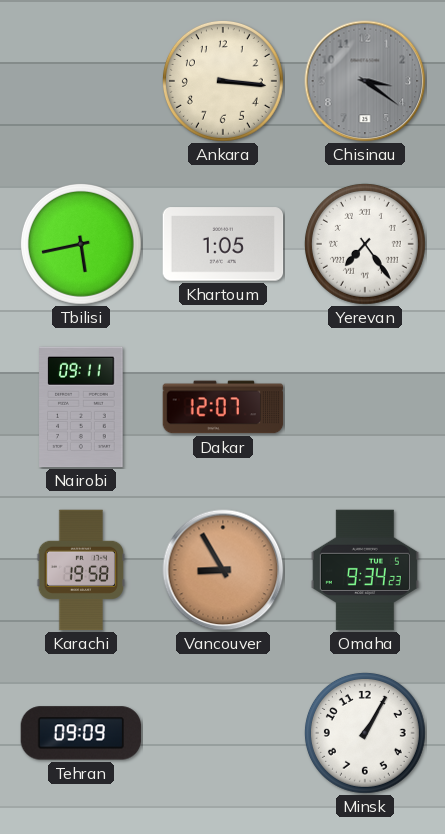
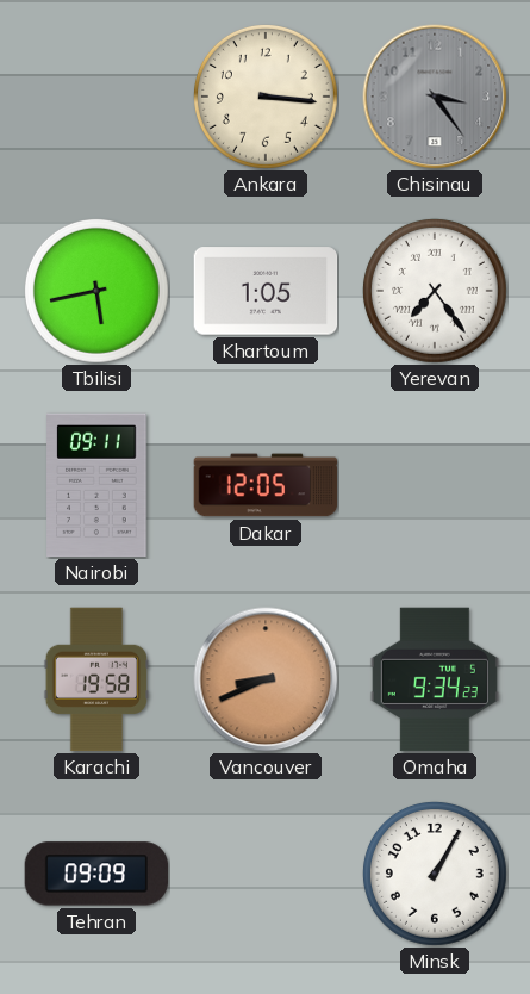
Chisinau: 3:21 -> 3:24 (435, 97)
Dakar: 12:07 -> 12:05 (266, 485)
Vancouver: 8:55 -> 8:41 (266, 679)
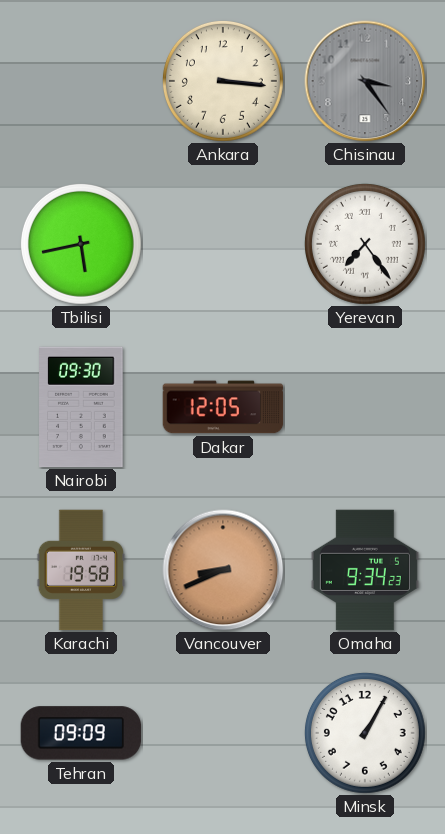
Khartoum: 1:05 -> none (266, 291)
Nairobi: 09:11 -> 09:30 (81, 407)
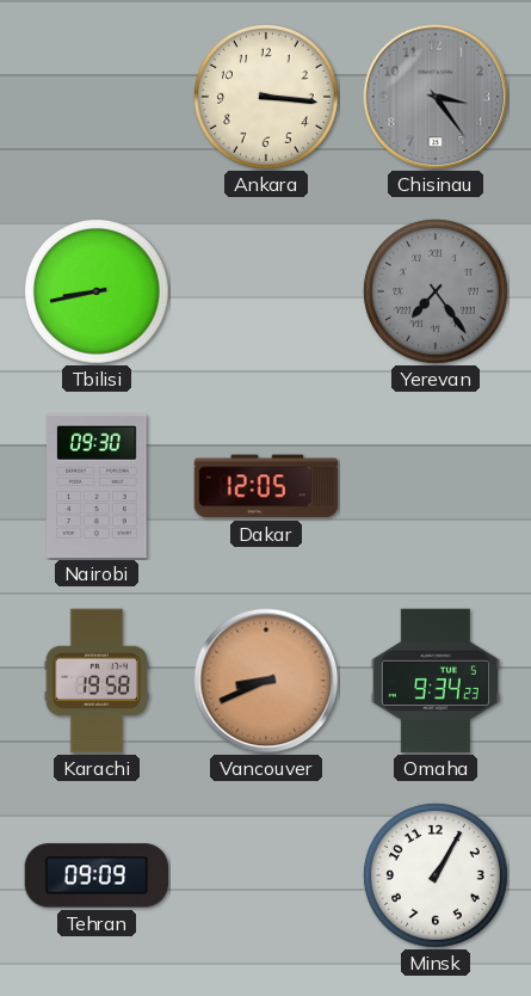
Tbilisi: 5:43 -> 8:43 (97, 291)
Yerevan dial: white -> grey (436, 291)
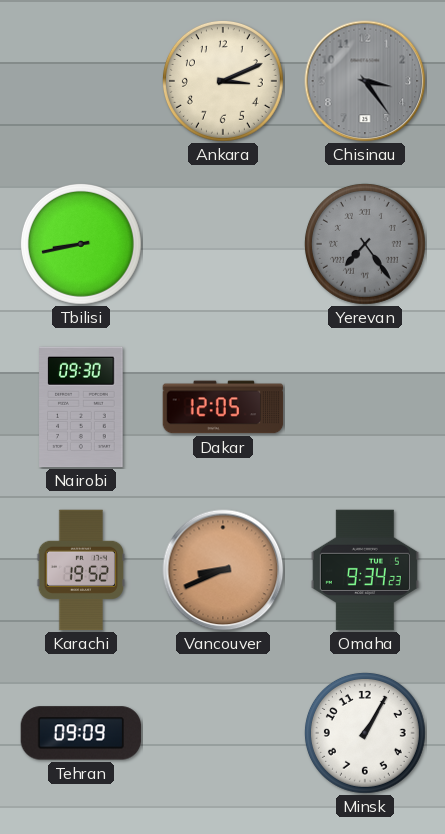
Ankara: 3:16 -> 3:11 (223, 81)
Karachi: 19:58 -> 19:52 (81, 570)
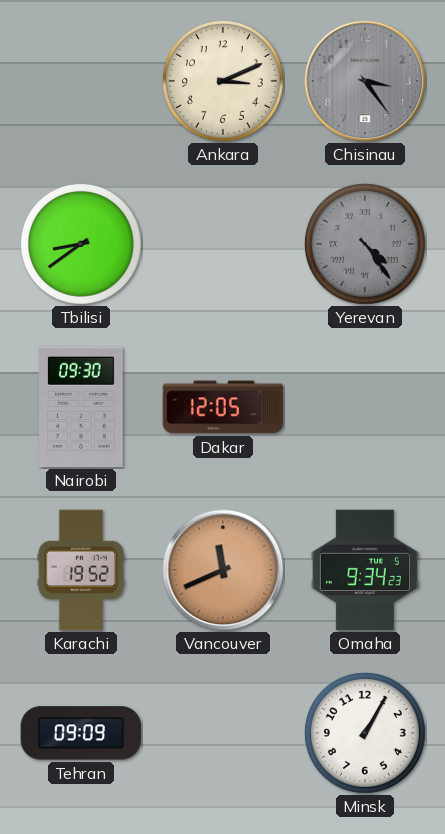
Tbilisi: 8:43 -> 8:39 (81, 244)
Yerevan: 7:24 -> 4:24 (365, 244)
Vancouver: 8:41 -> 11:41 (223, 570)
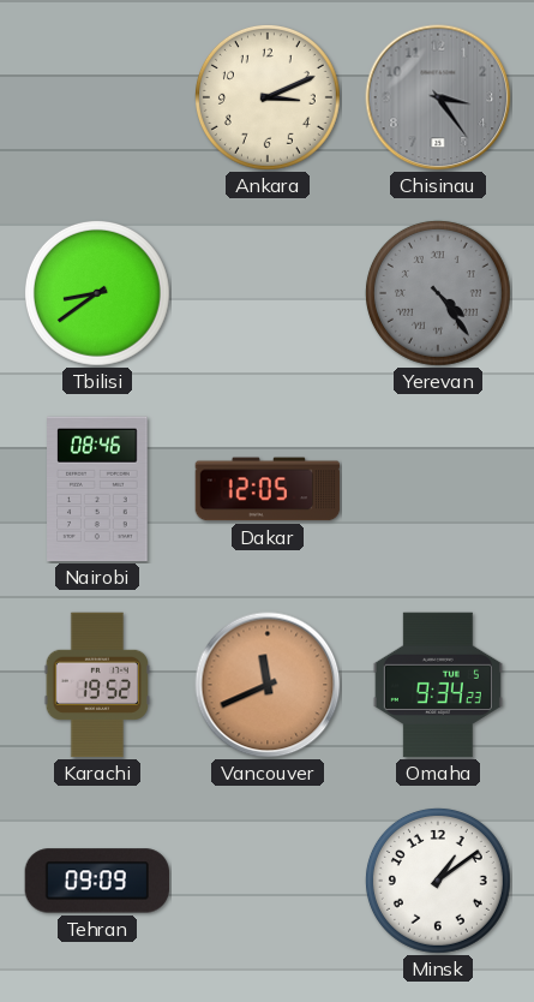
Nairobi: 09:30 -> 08:46 (97, 489)
Minsk: 1:05 -> 1:09 (438, 881)
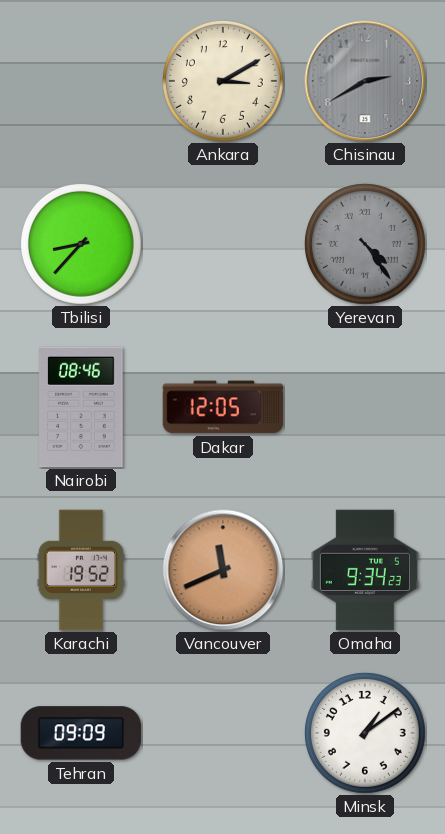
Ankara: 3:11 -> 3:10 (223, 81)
Chisinau: 3:24 -> 2:40 (365, 81)
Tbilisi: 8:39 -> 8:37 (81, 244)
